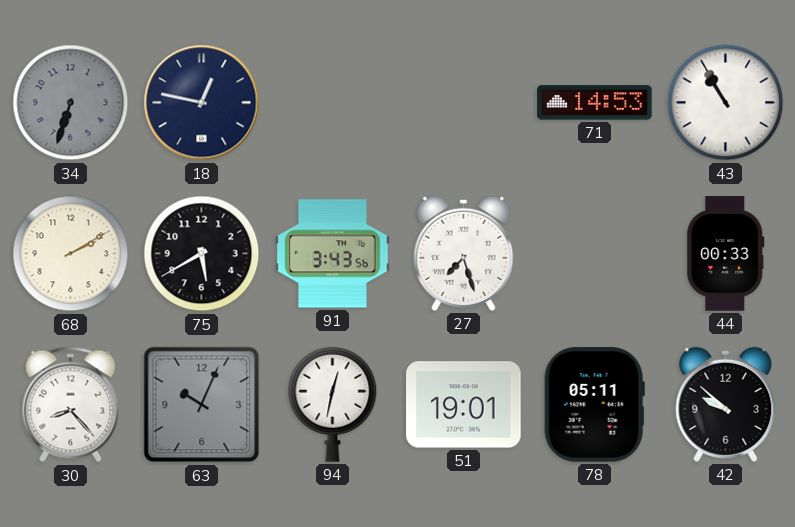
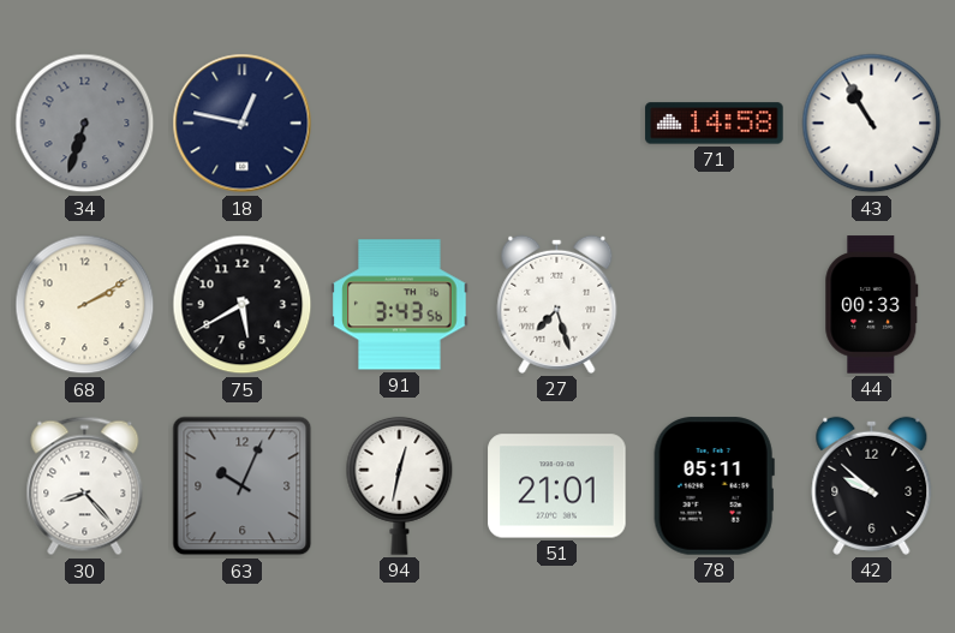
71: 14:53 -> 14:58 (715, 124)
51: 19:01 -> 21:01 (557, 486)
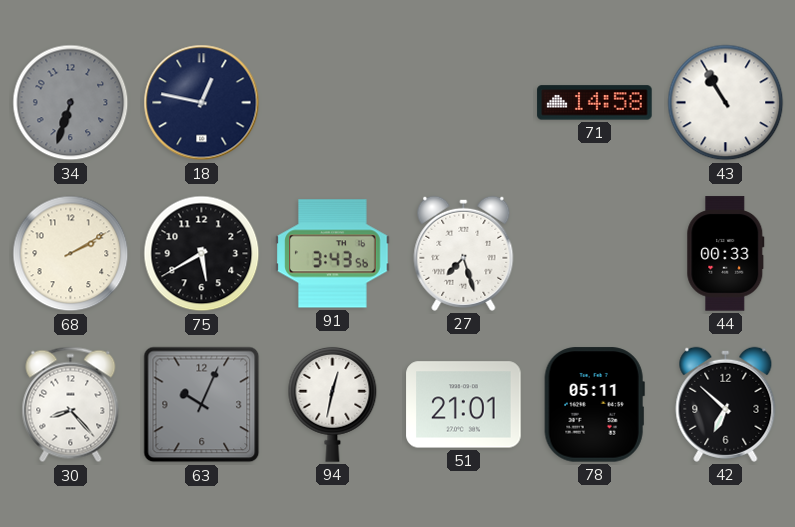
42: 9:52 -> 6:52 (726, 404)
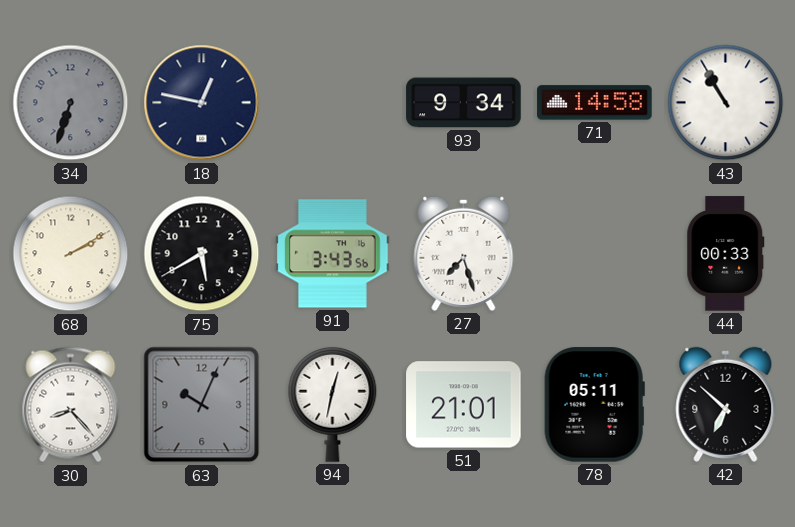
93: none -> 9:34 (464, 103)
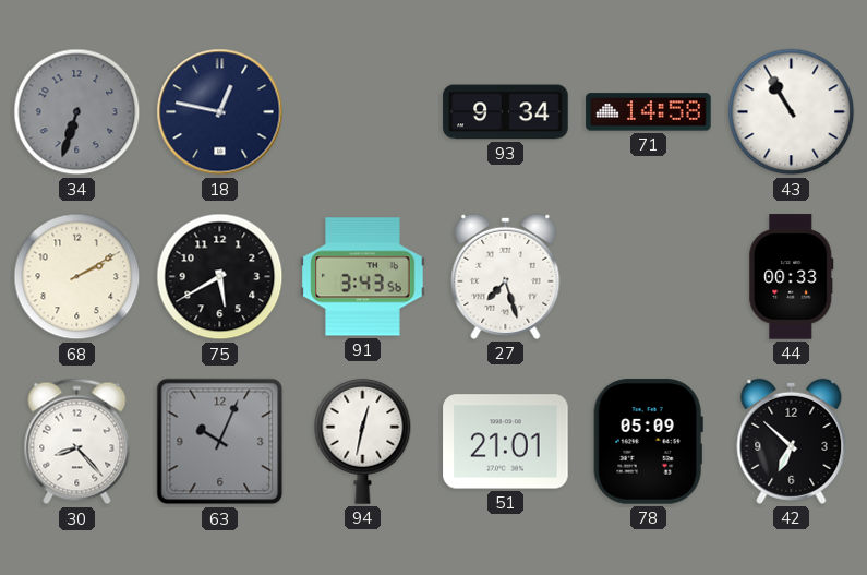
78: 05:11 -> 05:09 (648, 442)
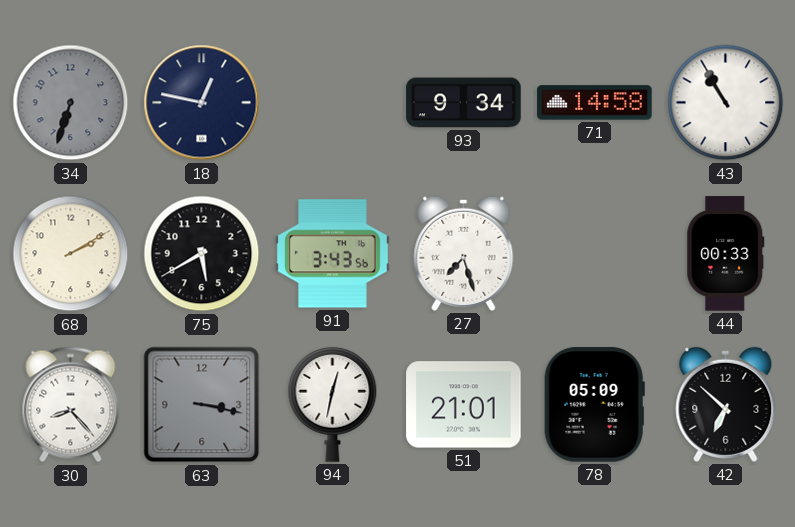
63: 10:04 -> 3:17 (202, 405)
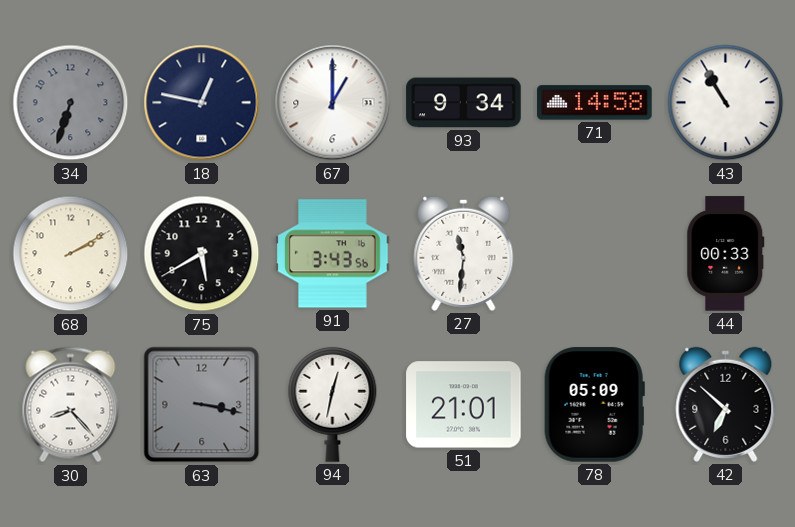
67: none -> 1:00 (333, 103)
27: 7:27 -> 11:31 (464, 253)
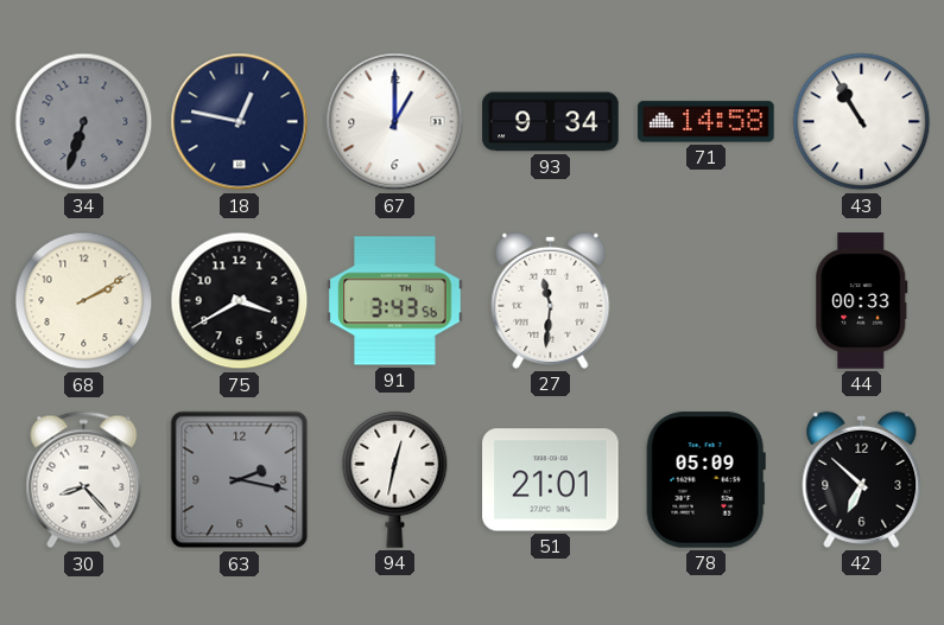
75: 5:40 -> 3:40 (240, 301)
63: 3:17 -> 2:17 (240, 480)
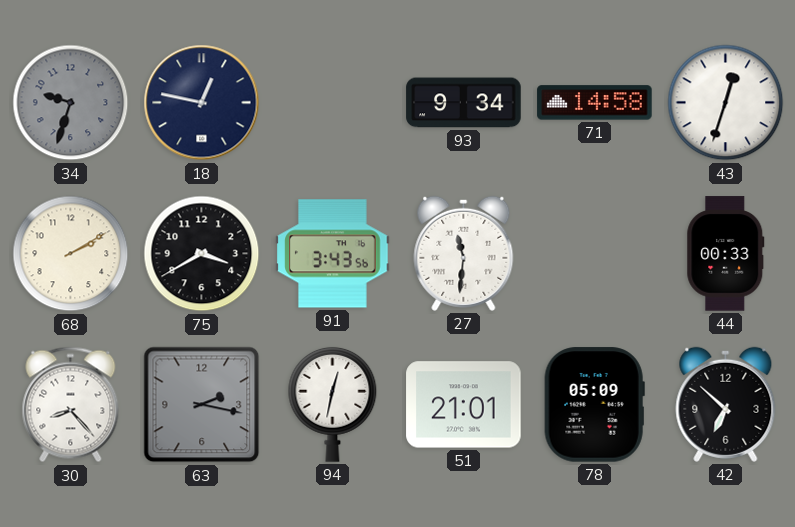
34: 6:33 -> 9:33 (71, 103)
67: 1:00 -> none (395, 122)
43: 10:55 -> 12:33 (726, 103)
